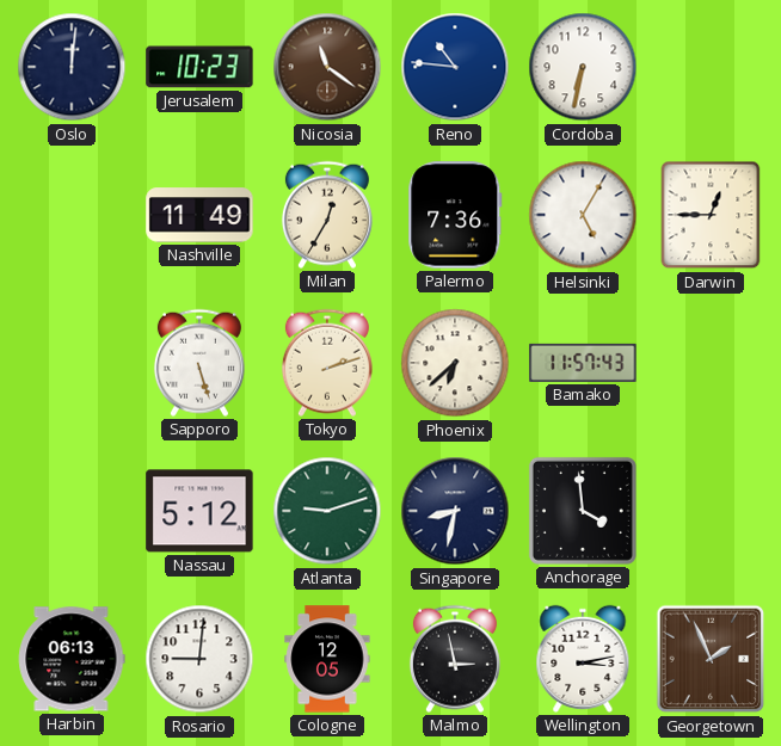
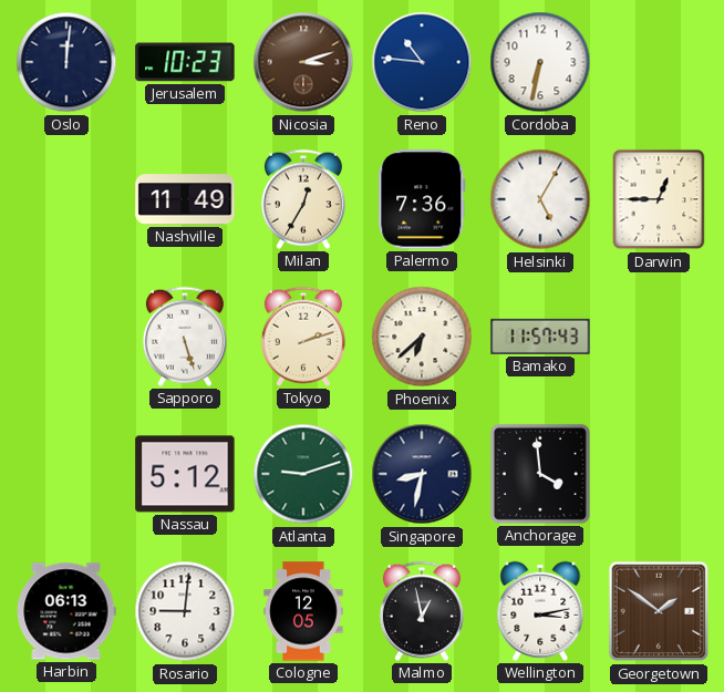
Nicosia: 11:21 -> 3:12 (303, 62)
Malmo: 2:58 -> 12:58 (422, 611)
Georgetown: 1:56 -> 1:51 (659, 611)
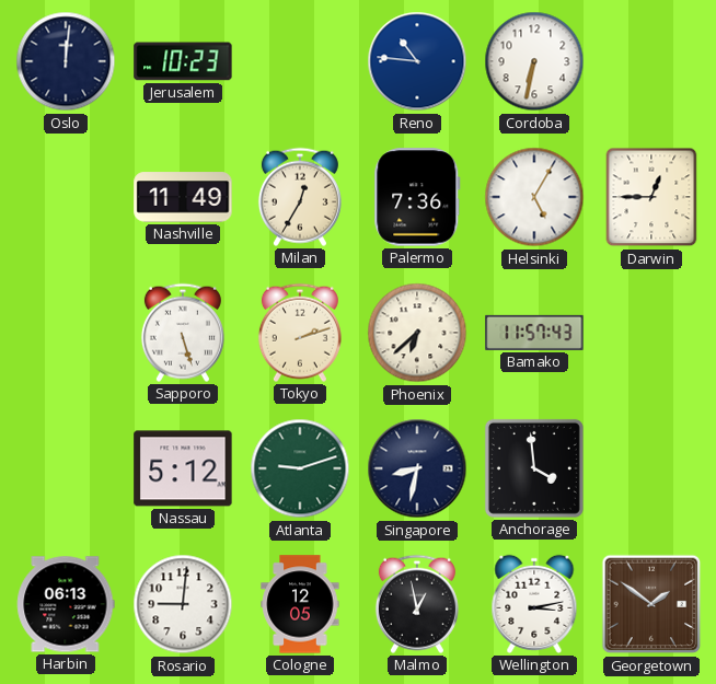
Nicosia: 3:12 -> none (303, 62)
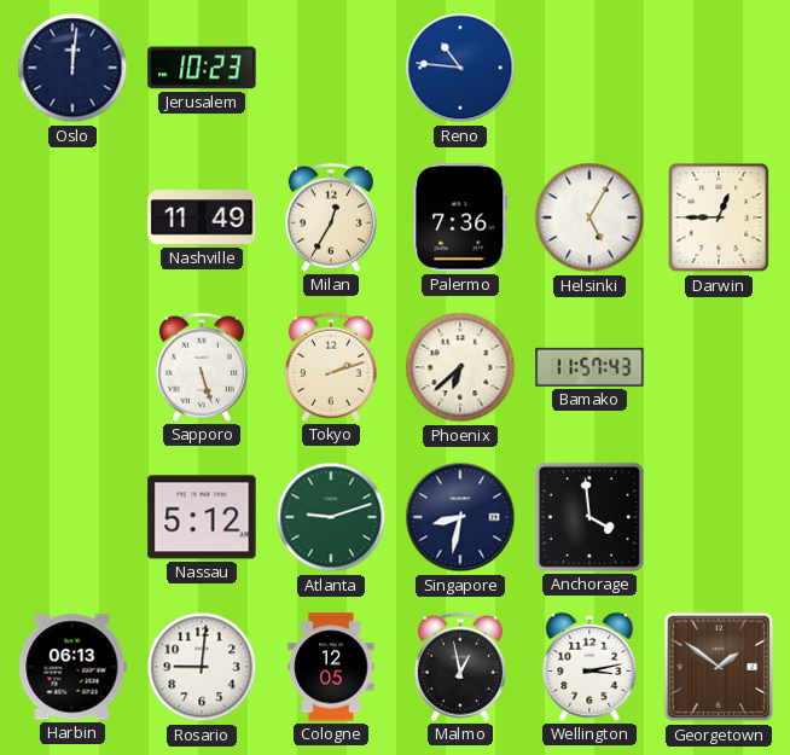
Cordoba: 6:32 -> none (534, 61)
